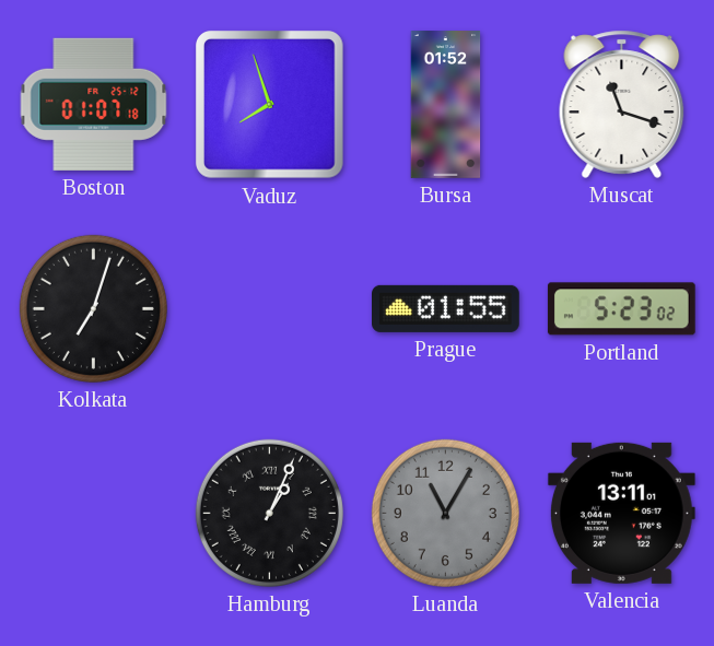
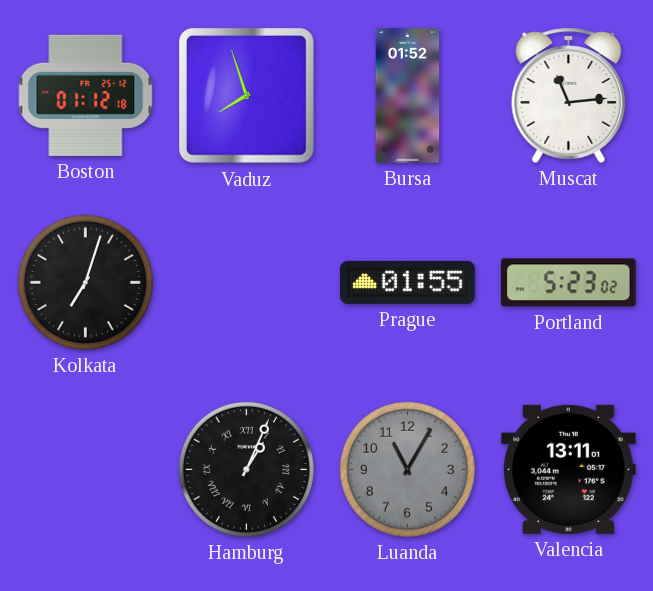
Boston: 01:07 -> 01:12 (86, 95)
Muscat: 11:18 -> 11:14 (569, 95)
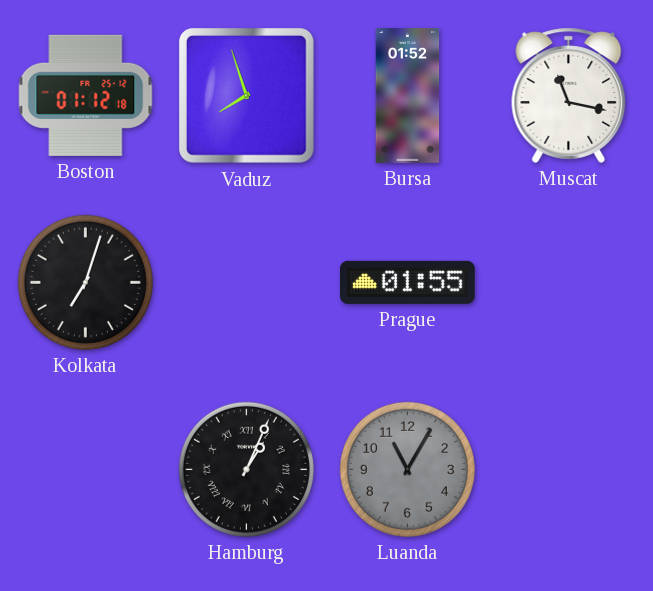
Muscat: 11:14 -> 11:17 (569, 95)
Portland: 5:23 -> none (568, 283)
Valencia: 13:11 -> none (568, 469)
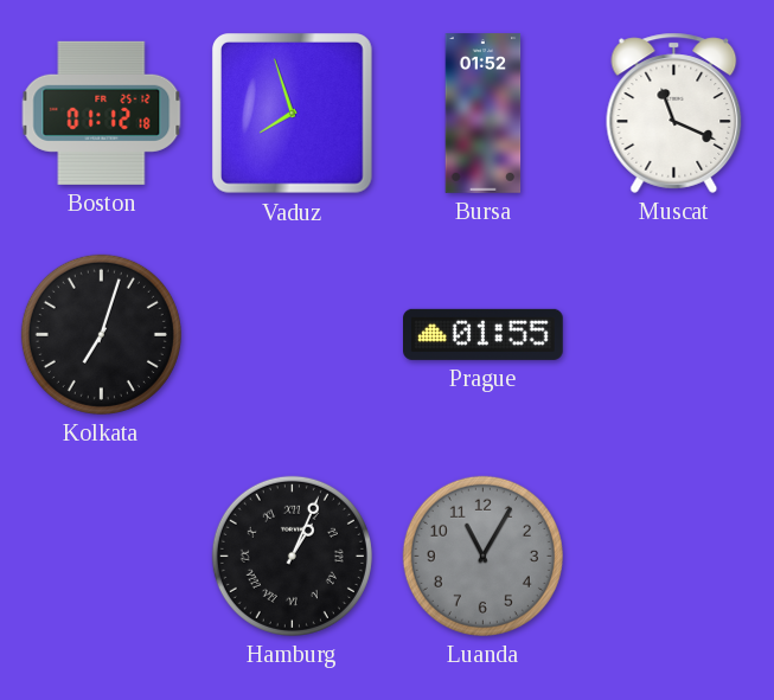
Muscat: 11:17 -> 11:19 (674, 113)
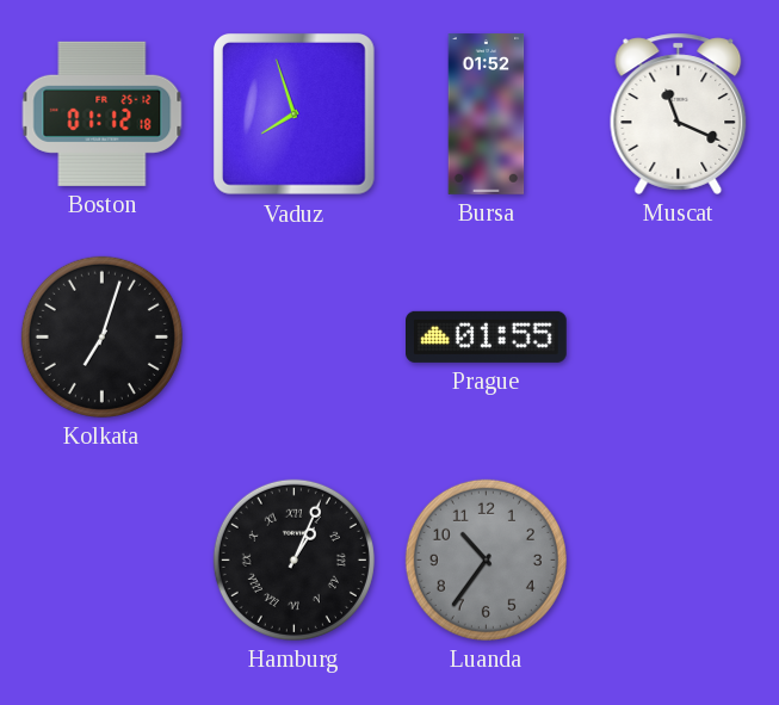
Luanda: 11:05 -> 10:36 (486, 559)
